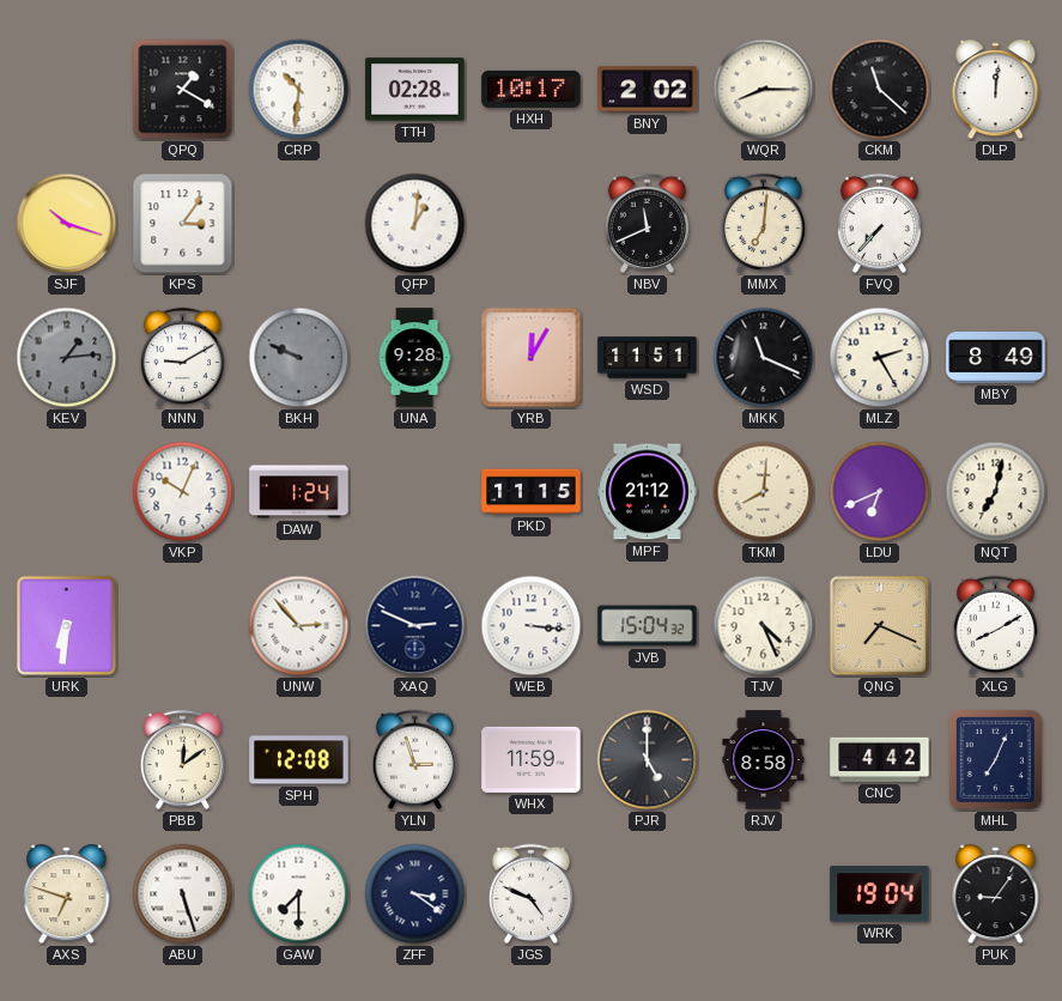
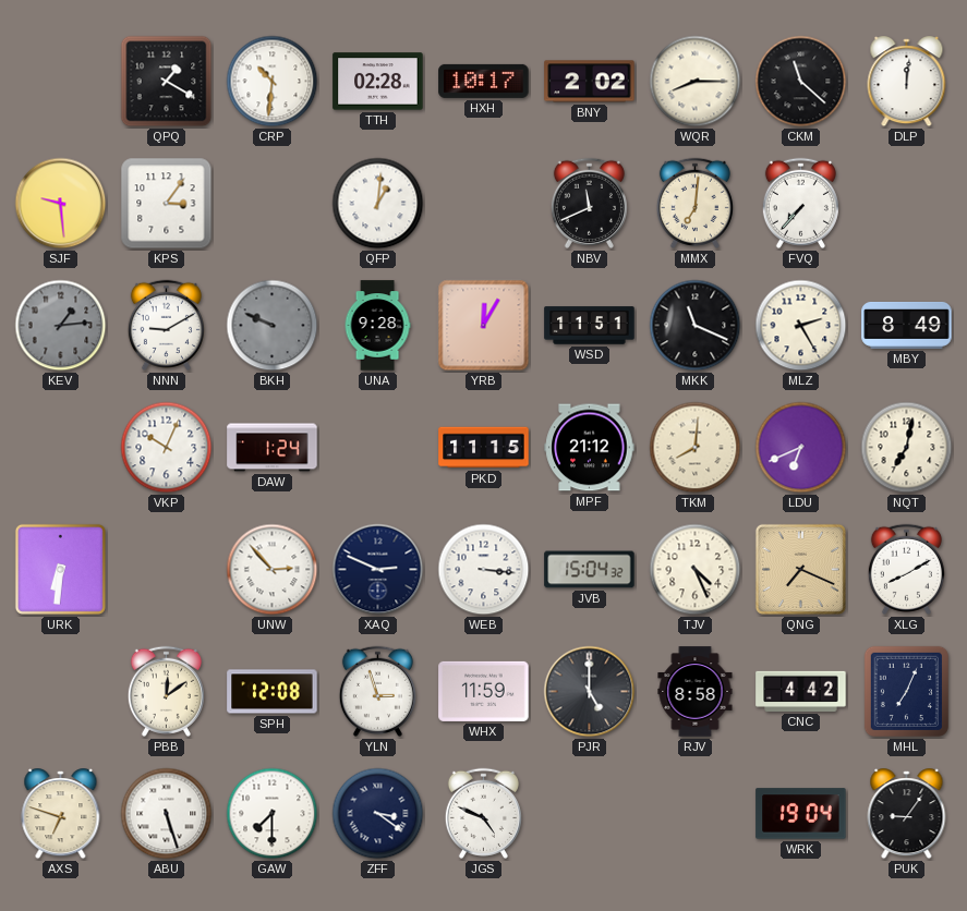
SJF: 10:18 -> 9:29 (61, 204)
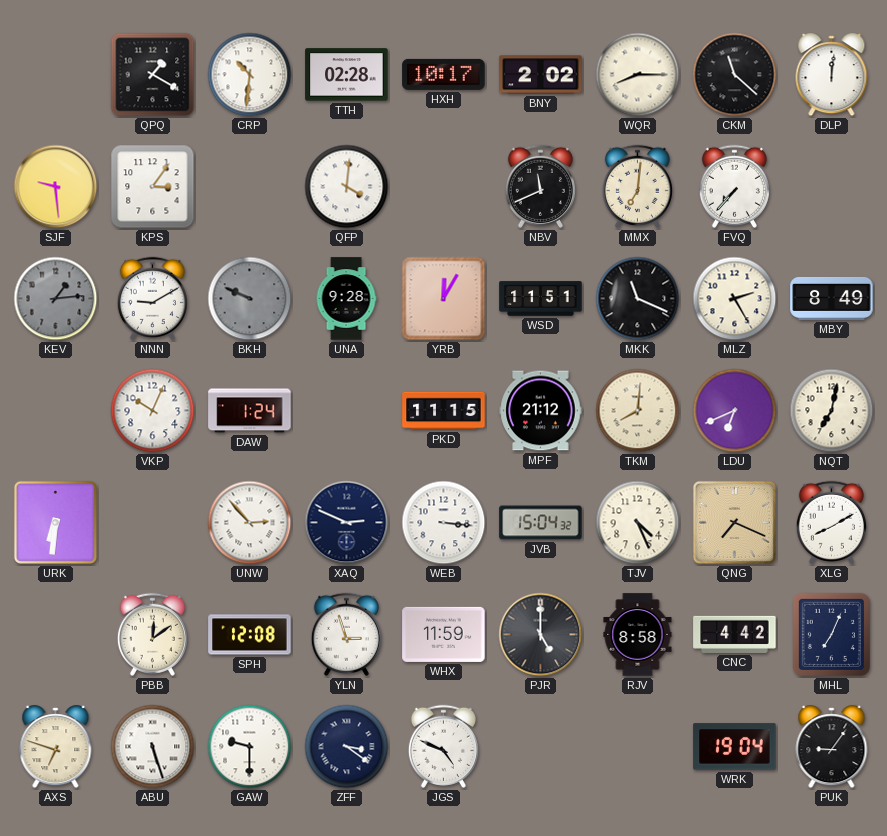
QFP: 1:01 -> 4:01 (347, 187)
GAW: 7:30 -> 9:30 (250, 747)
